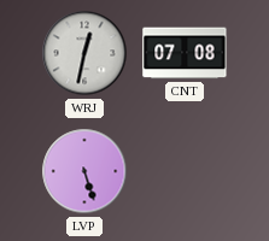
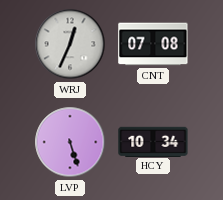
WRJ: 12:32 -> 12:34 (70, 44)
HCY: none -> 10:34 (153, 141)
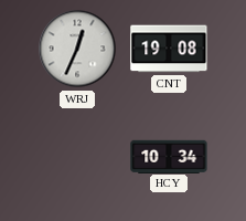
CNT: 07:08 -> 19:08 (169, 49)
LVP: 5:27 -> none (70, 142)
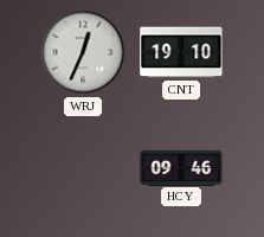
CNT: 19:08 -> 19:10 (181, 52)
HCY: 10:34 -> 09:46 (181, 167)
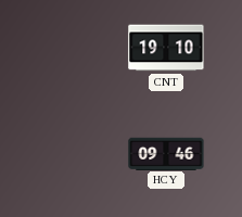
WRJ: 12:34 -> none (83, 52)
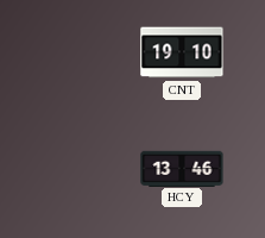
HCY: 09:46 -> 13:46 (182, 168)
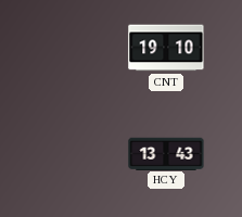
HCY: 13:46 -> 13:43 (166, 153)
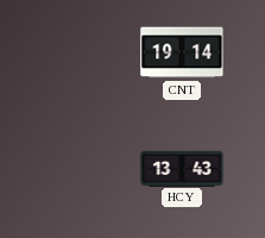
CNT: 19:10 -> 19:14 (182, 52)
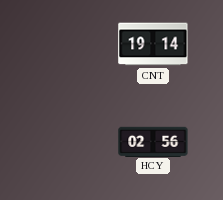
HCY: 13:43 -> 02:56 (153, 141)
